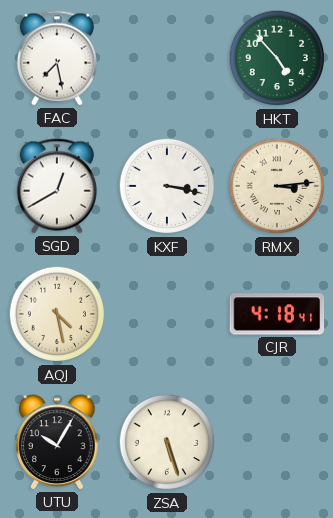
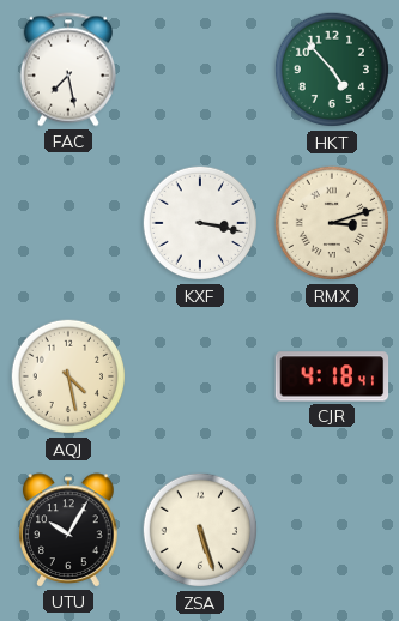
SGD: 12:40 -> none (57, 186)
RMX: 3:14 -> 3:12 (332, 223)
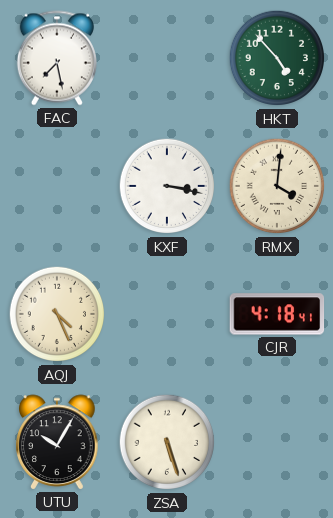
RMX: 3:12 -> 4:01 (277, 186)
AQJ: 4:28 -> 4:26 (57, 314)
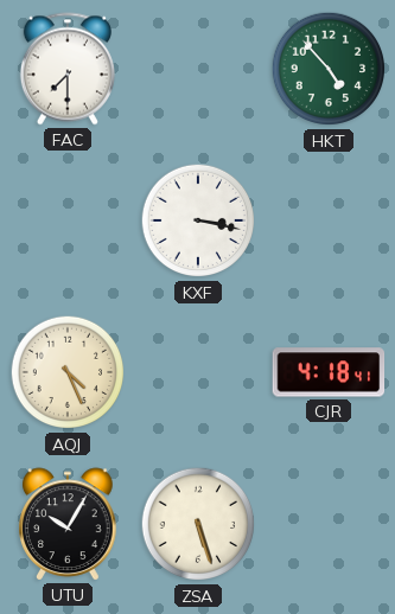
FAC: 7:28 -> 7:30 (68, 69)
RMX: 4:01 -> none (277, 186)
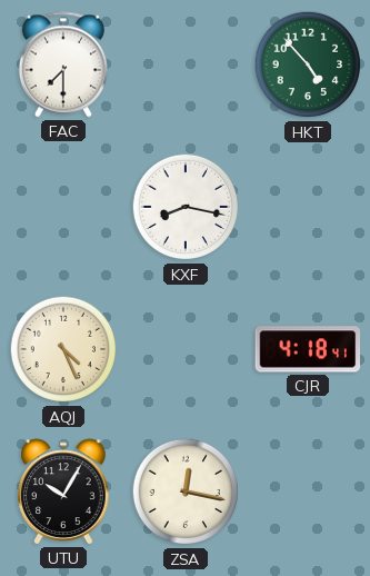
KXF: 3:17 -> 8:17 (186, 207)
ZSA: 5:27 -> 12:17 (186, 491)
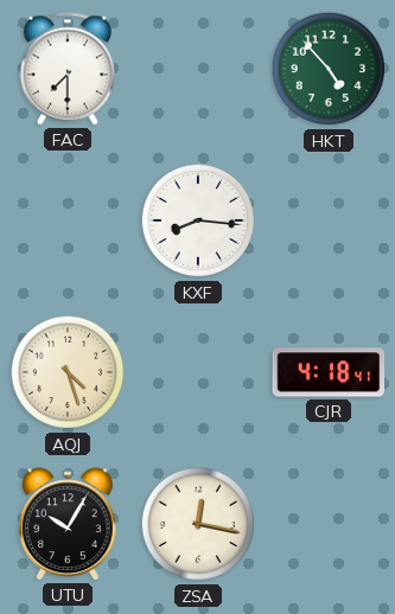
KXF: 8:17 -> 8:16 (198, 220)
AQJ: 4:26 -> 4:27 (68, 372)
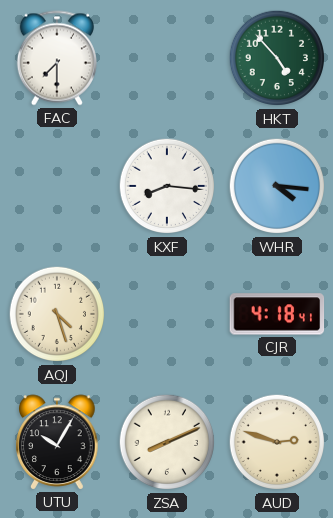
WHR: none -> 4:16 (277, 186)
ZSA: 12:17 -> 8:11 (167, 442)
AUD: none -> 2:48 (277, 442)
